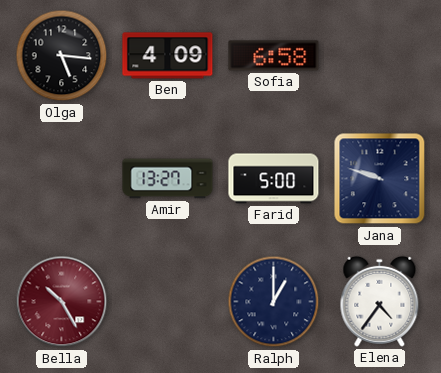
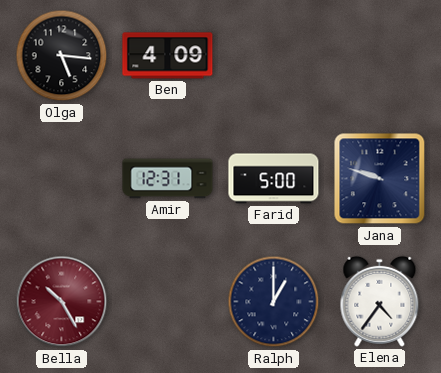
Sofia: 6:58 -> none (274, 56)
Amir: 13:27 -> 12:31 (168, 179)
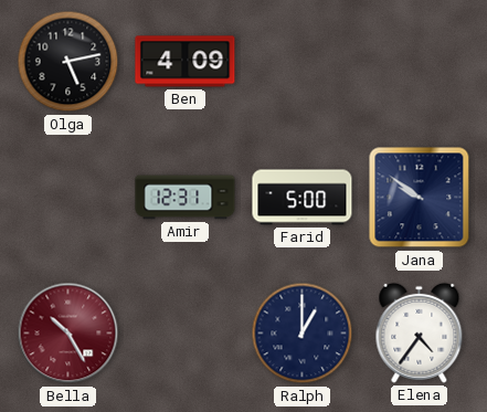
Olga: 5:16 -> 5:13 (68, 62)
Jana: 9:48 -> 9:51 (420, 198)
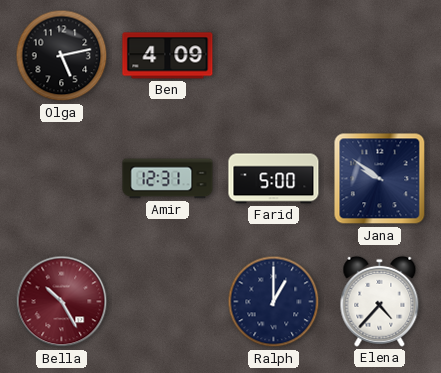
Elena: 4:36 -> 4:37 (380, 301)
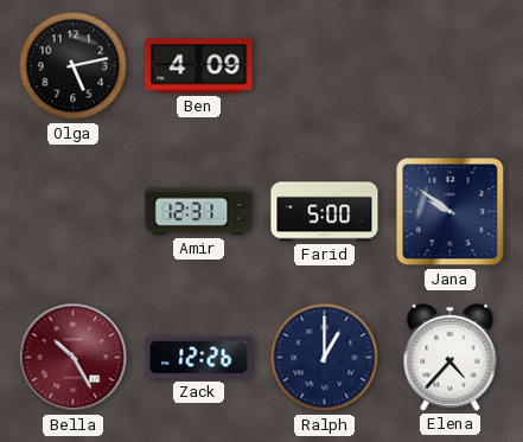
Zack: none -> 12:26 (199, 358)
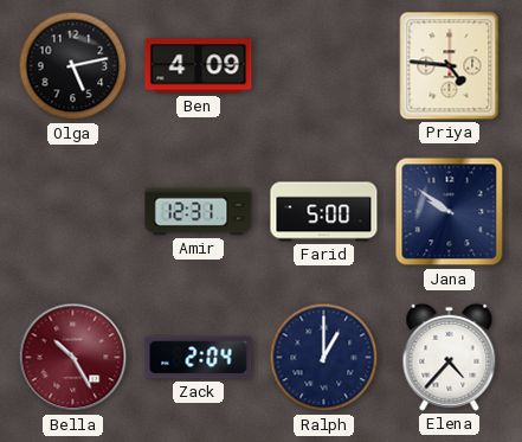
Priya: none -> 4:46 (450, 66)
Zack: 12:26 -> 2:04 (199, 358)
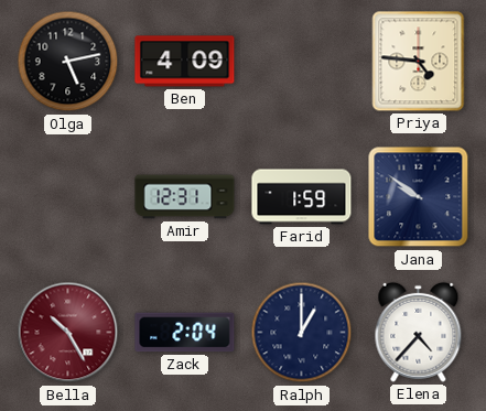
Farid: 5:00 -> 1:59 (302, 197)
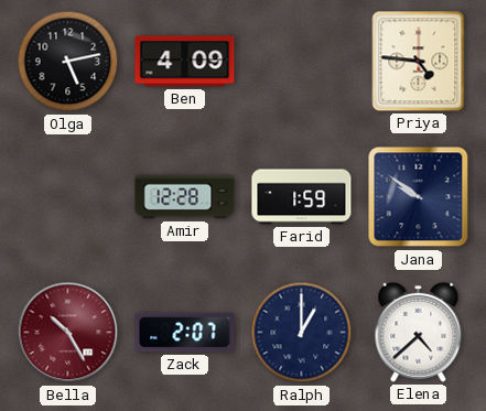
Amir: 12:31 -> 12:28 (185, 197)
Zack: 2:04 -> 2:07 (185, 333)
Elena: 4:37 -> 4:38 (419, 332)
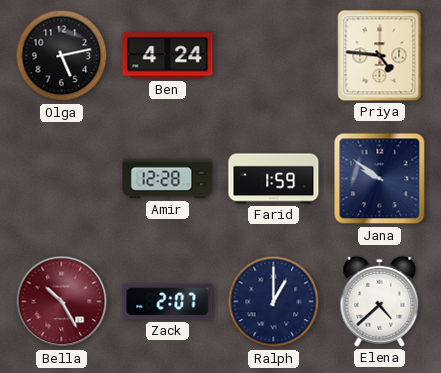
Ben: 4:09 -> 4:24 (168, 56)
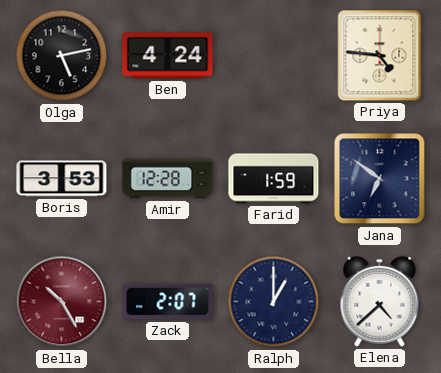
Boris: none -> 3:53 (62, 179)
Jana: 9:51 -> 6:51 (380, 179)
